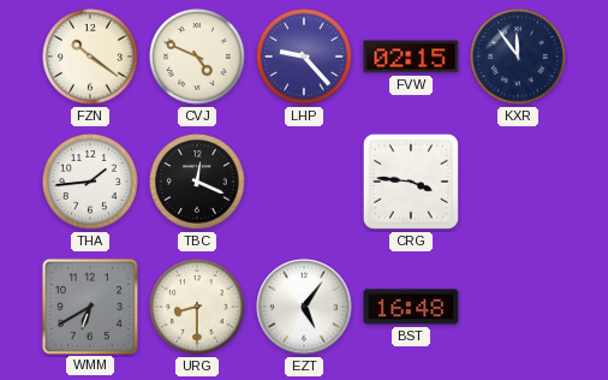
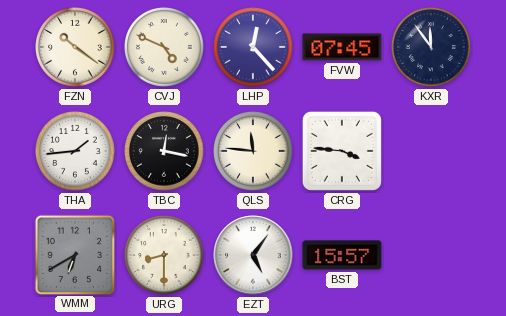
LHP: 9:23 -> 12:23 (253, 47)
FVW: 02:15 -> 07:45 (342, 47)
TBC: 12:19 -> 12:17 (164, 151)
QLS: none -> 11:46 (253, 151)
BST: 16:48 -> 15:57 (342, 255)
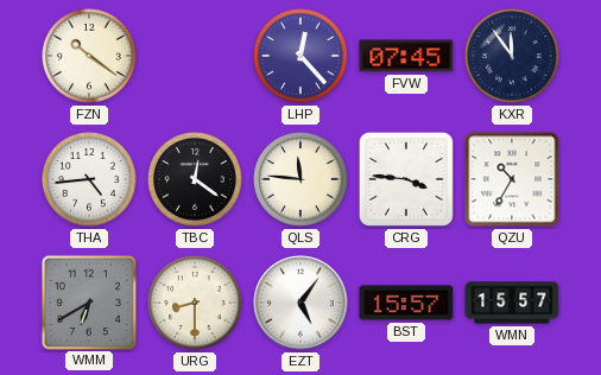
CVJ: 4:49 -> none (164, 47)
THA: 1:44 -> 4:44 (89, 179)
TBC: 12:17 -> 12:21 (195, 179)
QZU: none -> 10:35 (512, 179)
WMN: none -> 15:57 (512, 303)
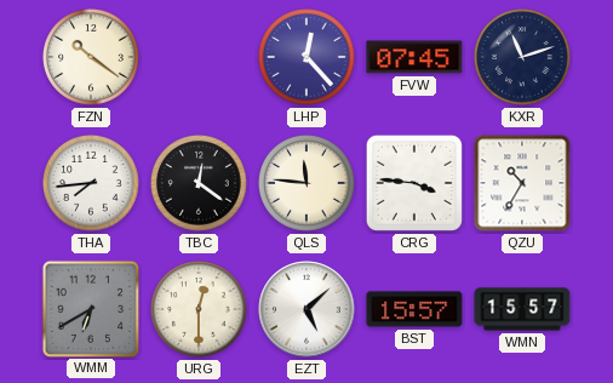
KXR: 11:54 -> 11:12 (522, 57)
THA: 4:44 -> 7:44 (91, 183)
URG: 8:30 -> 12:30 (199, 309)
EZT: 5:06 -> 5:08 (306, 309)
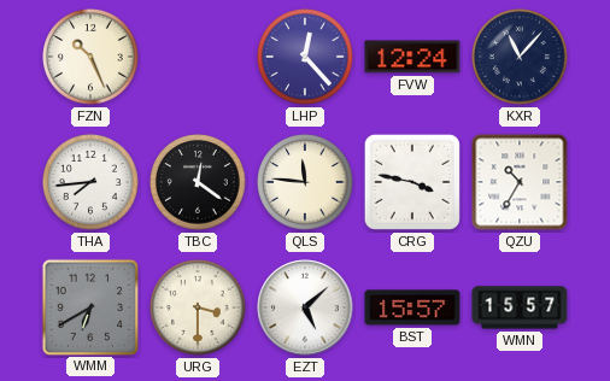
FZN: 10:21 -> 10:26 (90, 57)
FVW: 07:45 -> 12:24 (412, 57)
KXR: 11:12 -> 11:07 (520, 57)
CRG: 3:46 -> 3:47 (412, 182)
URG: 12:30 -> 3:30 (198, 307)
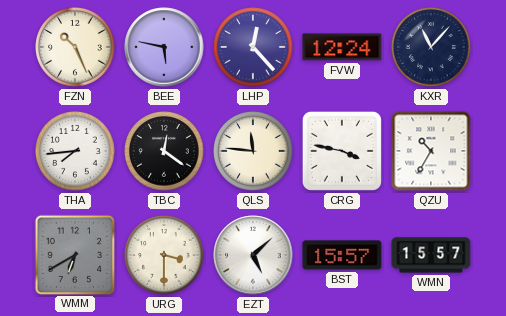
BEE: none -> 5:47 (164, 47)
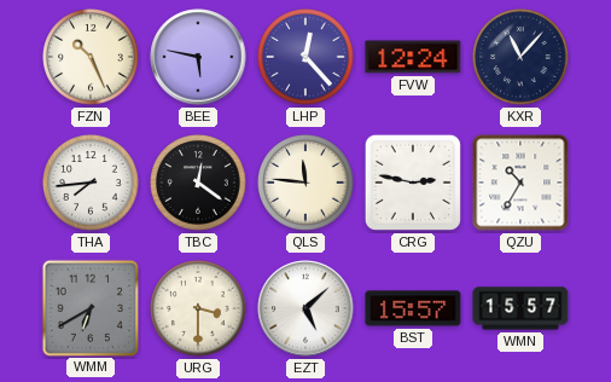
CRG: 3:47 -> 2:47 (413, 183)
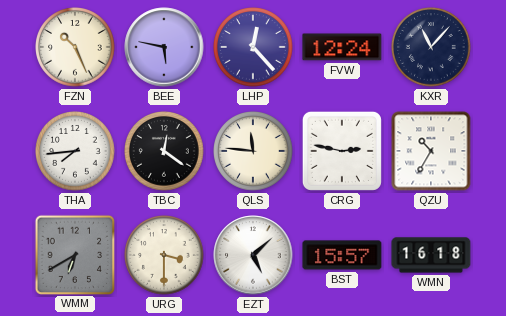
WMN: 15:57 -> 16:18 (431, 255)
